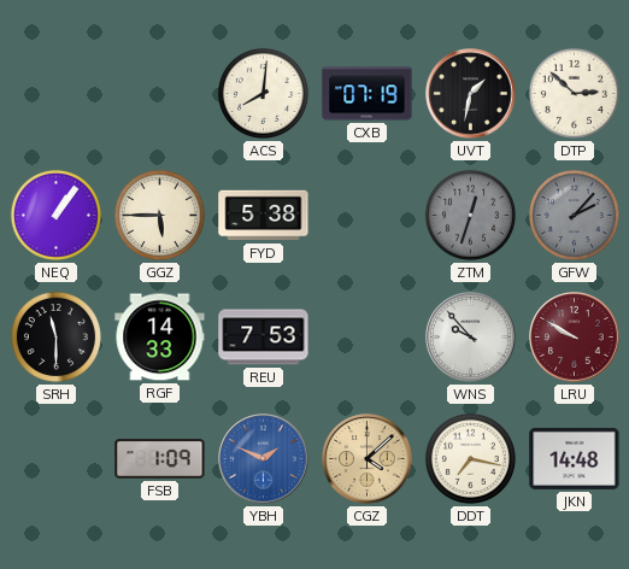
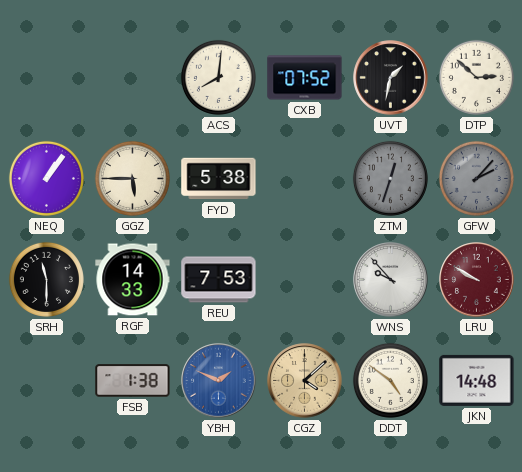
CXB: 07:19 -> 07:52 (305, 78)
FSB: 1:09 -> 1:38 (133, 381)
DDT: 7:17 -> 4:51 (390, 380)
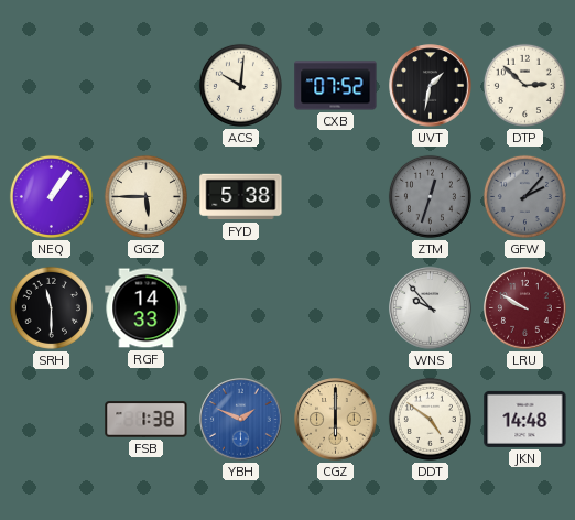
ACS: 8:01 -> 10:01 (240, 85)
REU: 7:53 -> none (219, 280)
CGZ: 4:08 -> 6:00 (336, 420)
